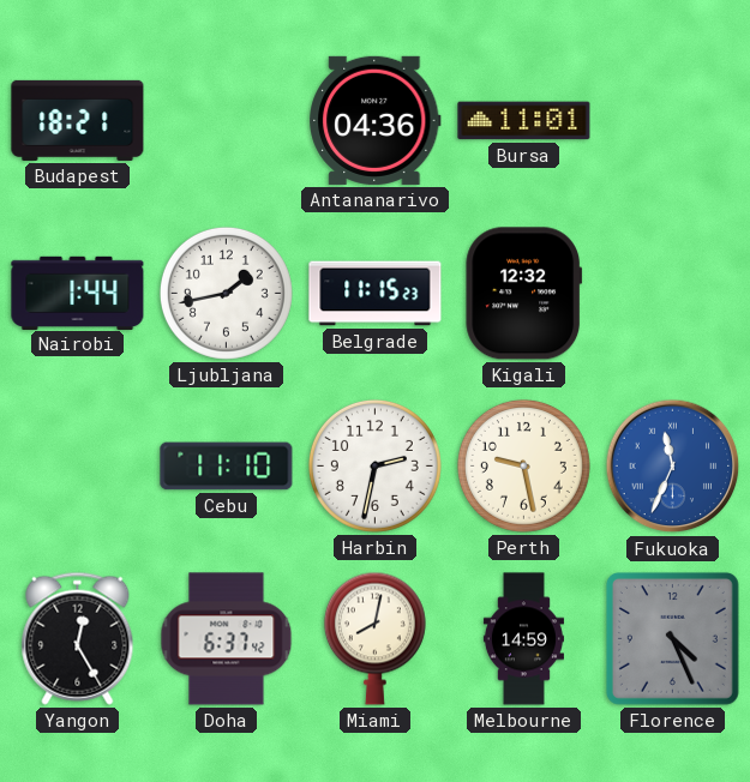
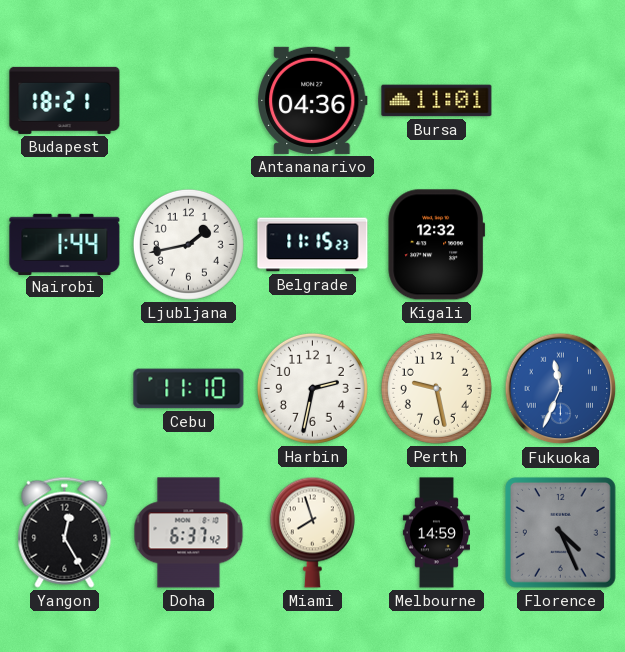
Miami: 8:02 -> 7:57 (312, 532)
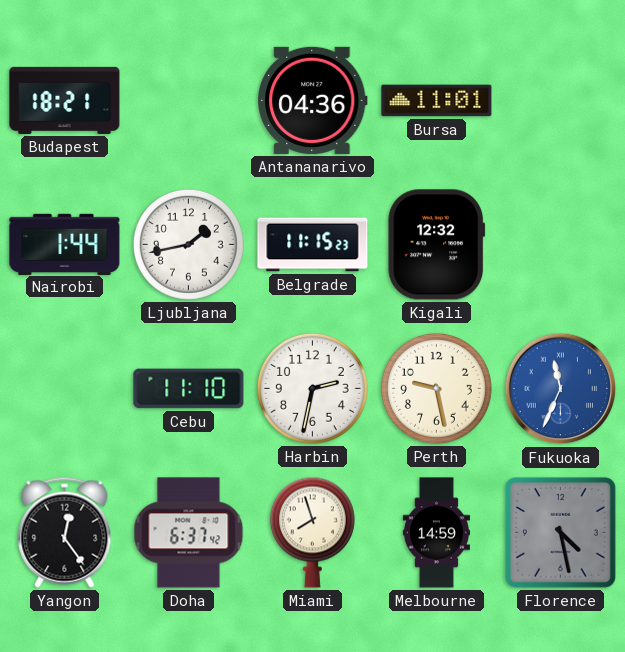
Yangon: 12:25 -> 12:24 (65, 532)
Florence: 4:26 -> 4:28 (560, 532)
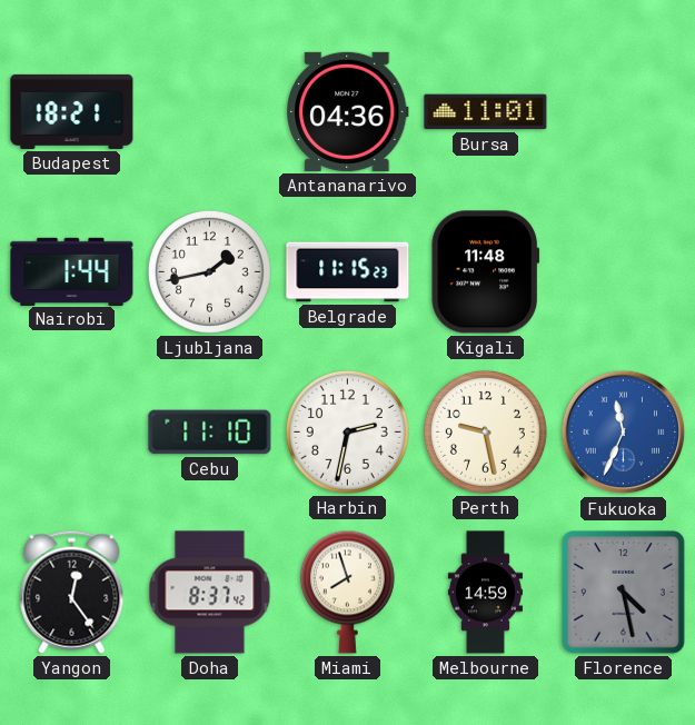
Kigali: 12:32 -> 11:48 (486, 272)
Doha: 6:37 -> 8:37 (210, 593)
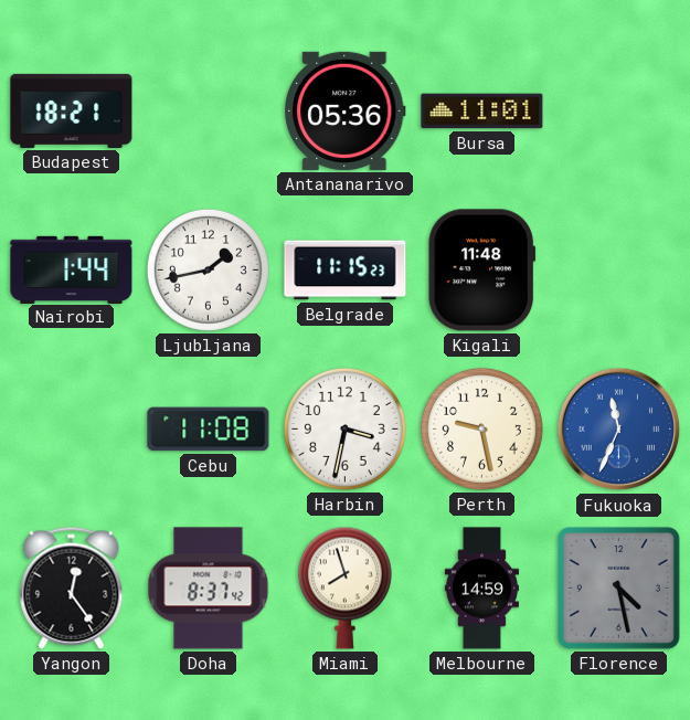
Antananarivo: 04:36 -> 05:36 (346, 110)
Cebu: 11:10 -> 11:08 (209, 430)
Harbin: 2:32 -> 3:32 (344, 428)
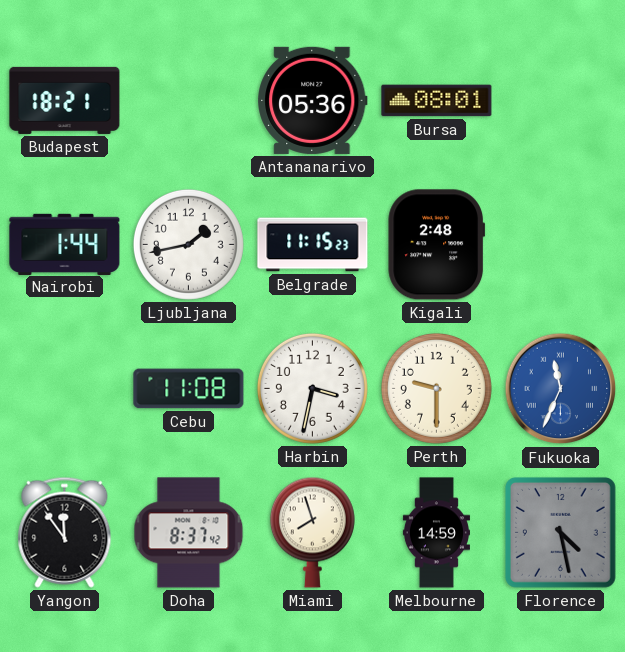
Bursa: 11:01 -> 08:01 (437, 101)
Kigali: 11:48 -> 2:48 (437, 245)
Perth: 9:28 -> 9:30 (436, 388)
Yangon: 12:24 -> 11:54 (65, 532)
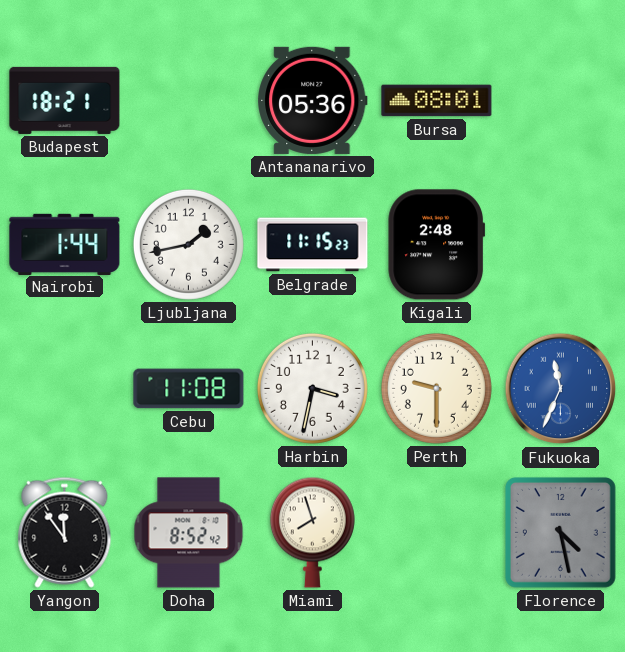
Doha: 8:37 -> 8:52 (189, 533)
Melbourne: 14:59 -> none (436, 533)
